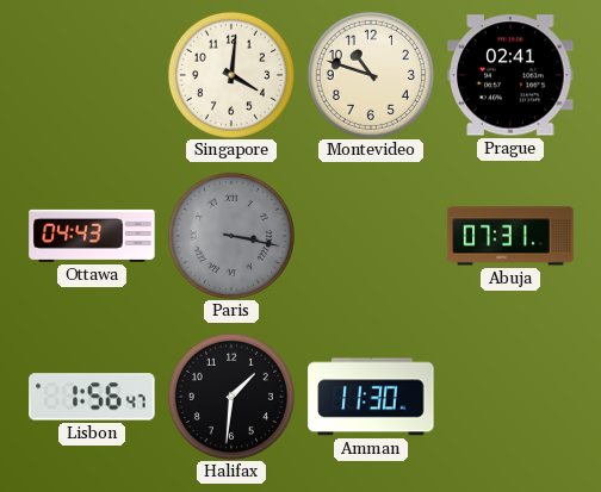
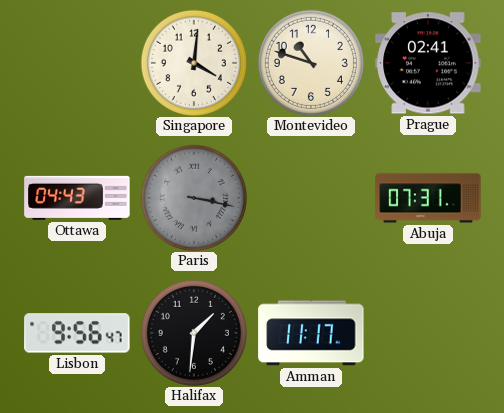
Lisbon: 1:56 -> 9:56 (77, 333)
Amman: 11:30 -> 11:17 (311, 333)
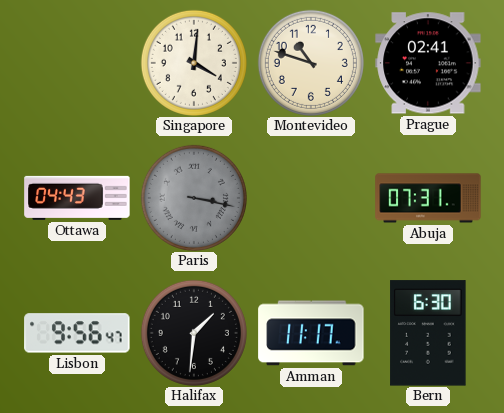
Bern: none -> 6:30 (428, 333)
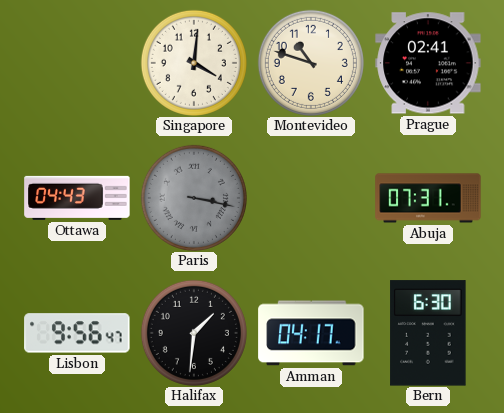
Amman: 11:17 -> 04:17 (311, 333)
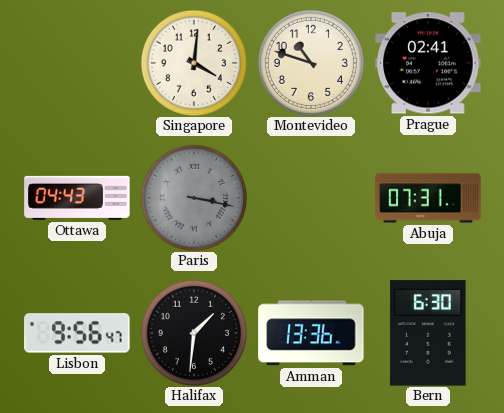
Amman: 04:17 -> 13:36 (311, 333)
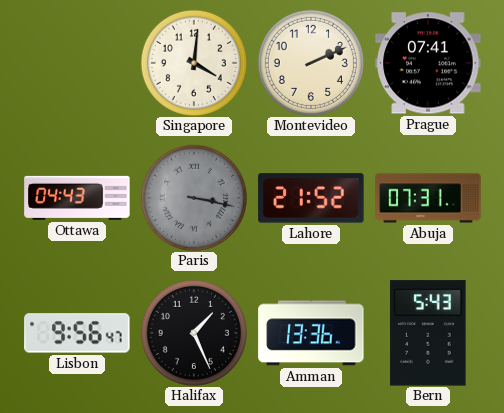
Montevideo: 10:48 -> 2:11 (311, 63)
Prague: 02:41 -> 07:41 (428, 63)
Lahore: none -> 21:52 (311, 198)
Halifax: 1:31 -> 1:26 (194, 333)
Bern: 6:30 -> 5:43 (428, 333)
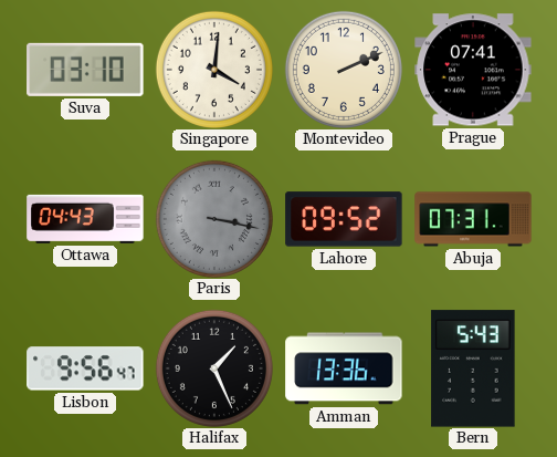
Suva: none -> 03:10 (85, 70)
Lahore: 21:52 -> 09:52 (344, 219)
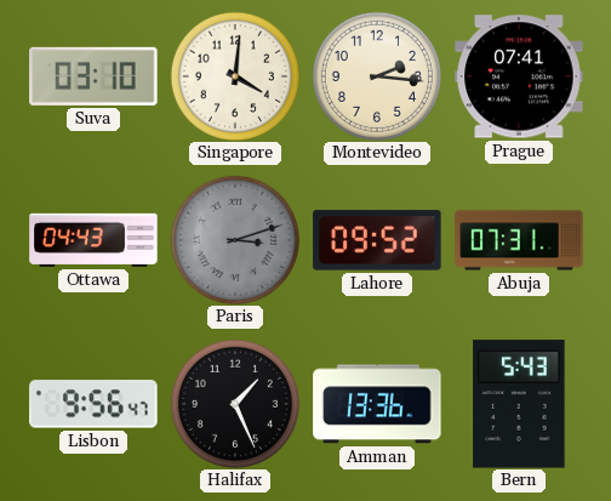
Montevideo: 2:11 -> 2:16 (377, 76)
Paris: 3:17 -> 3:12 (235, 240)
